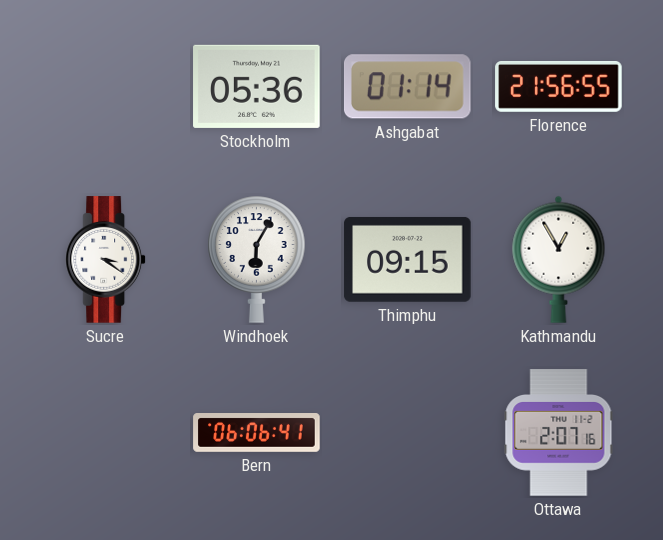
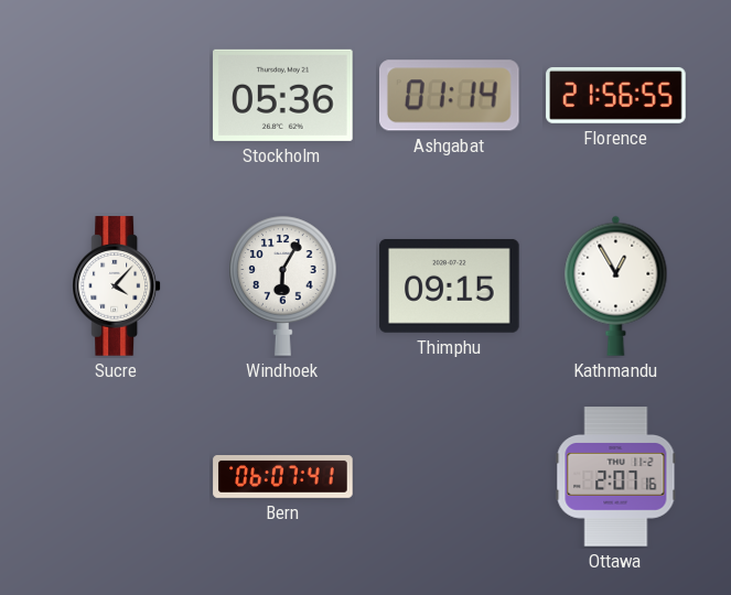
Sucre: 3:21 -> 4:07 (117, 286)
Bern: 06:06 -> 06:07 (283, 477)
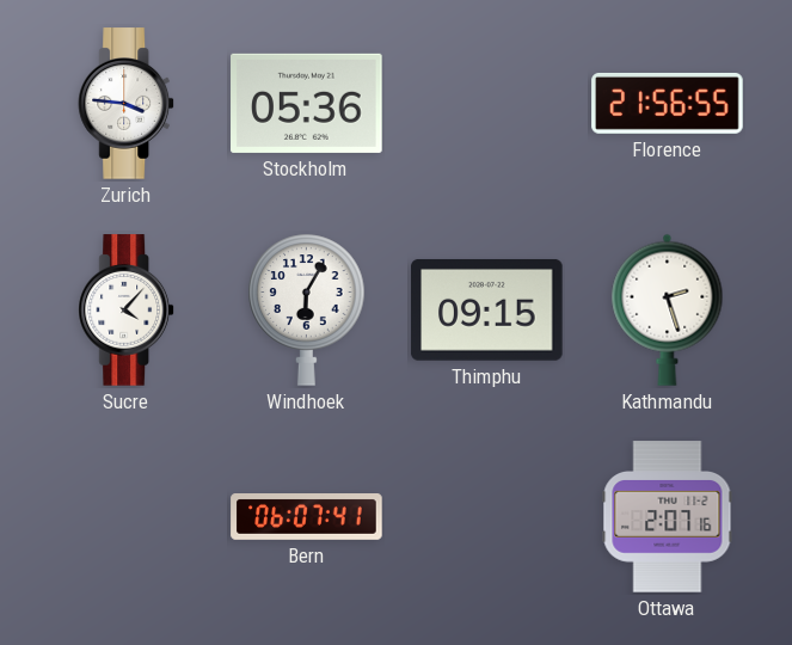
Zurich: none -> 3:46 (127, 104)
Ashgabat: 01:14 -> none (449, 96)
Kathmandu: 12:55 -> 2:27 (668, 309)
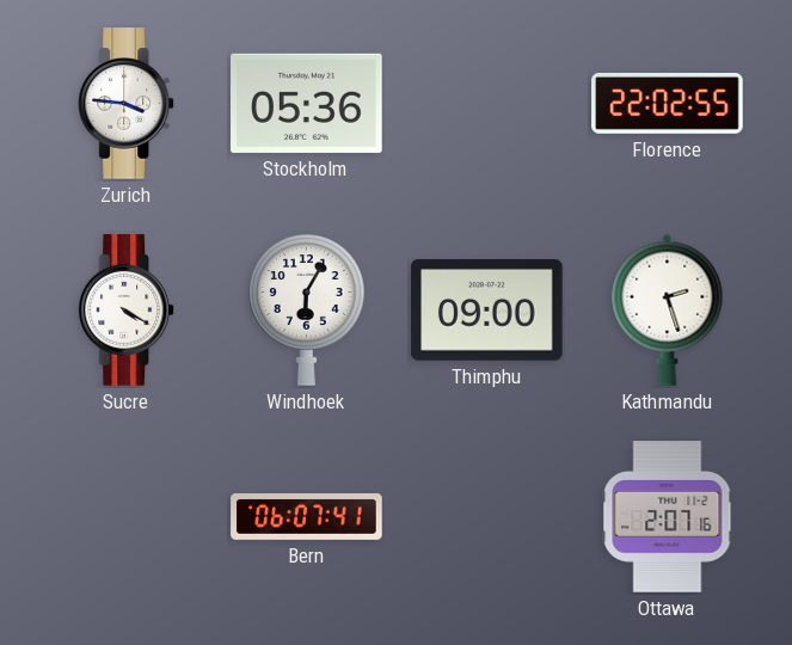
Florence: 21:56 -> 22:02 (668, 104)
Sucre: 4:07 -> 4:20 (127, 311)
Thimphu: 09:15 -> 09:00 (487, 309)
